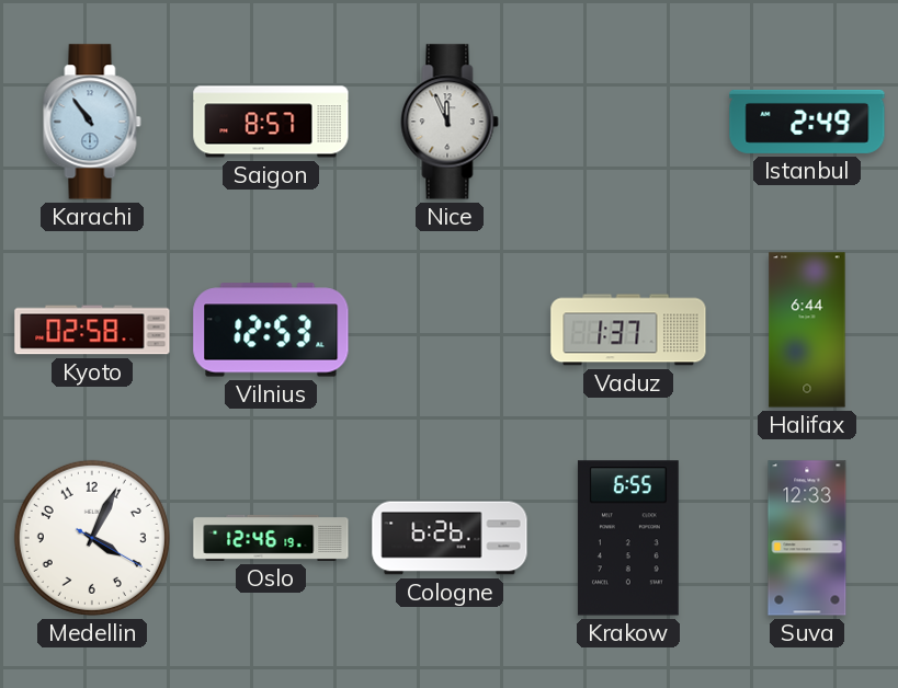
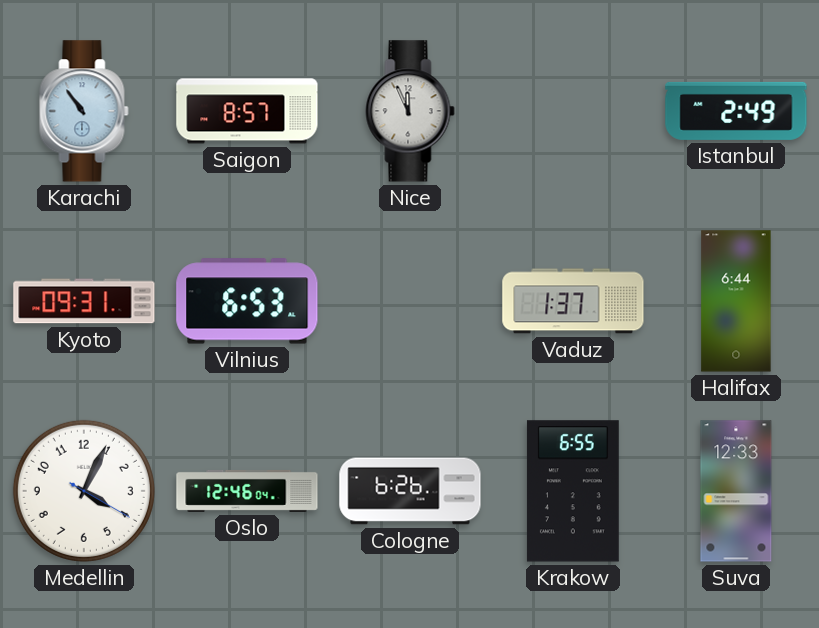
Kyoto: 02:58 -> 09:31 (84, 301)
Vilnius: 12:53 -> 6:53 (247, 301)
Oslo: 12:46:19 -> 12:46:04 (247, 491)
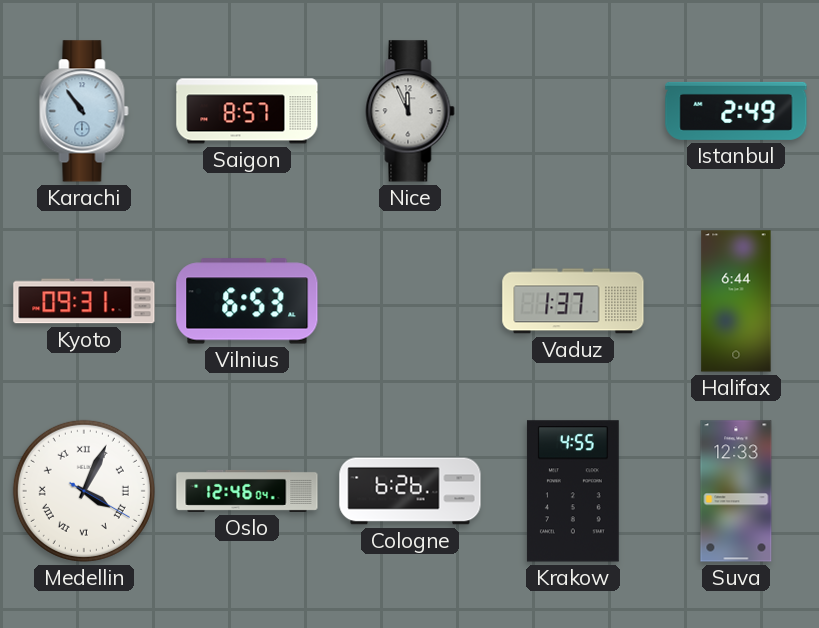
Medellin numerals: Arabic -> Roman (84, 491)
Krakow: 6:55 -> 4:55 (573, 491)
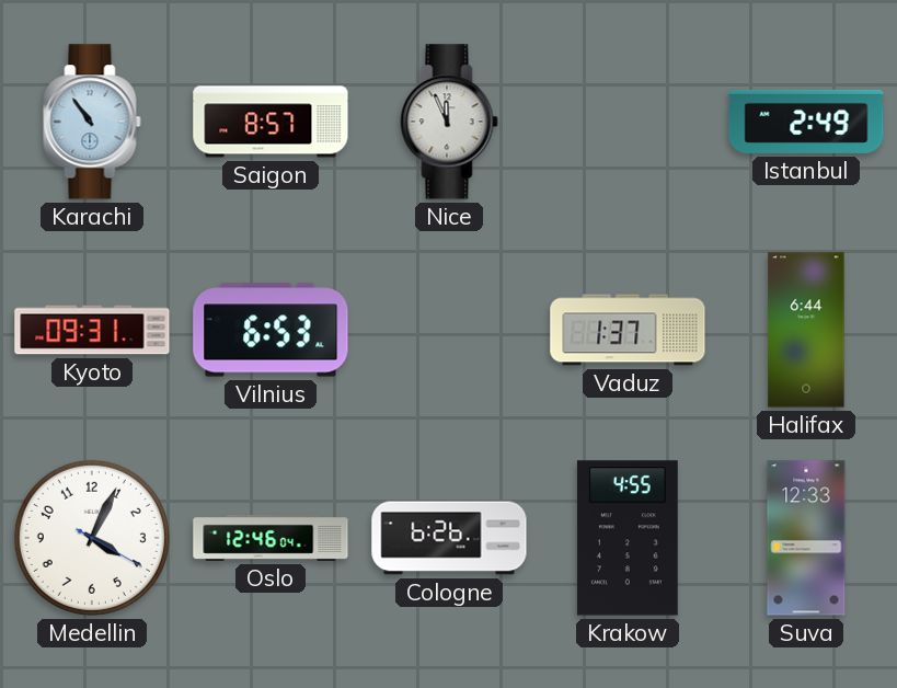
Medellin numerals: Roman -> Arabic (92, 538)
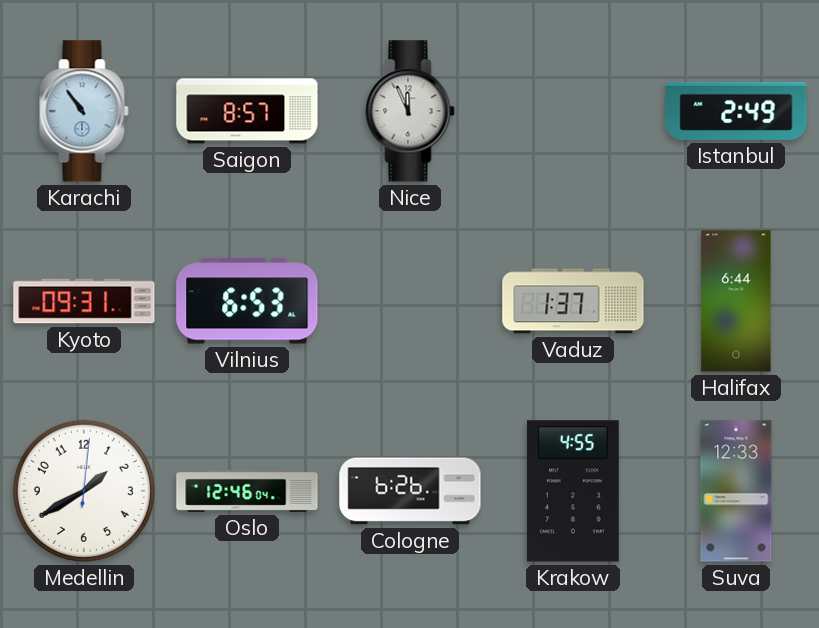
Medellin: 4:04 -> 1:40 (84, 491)
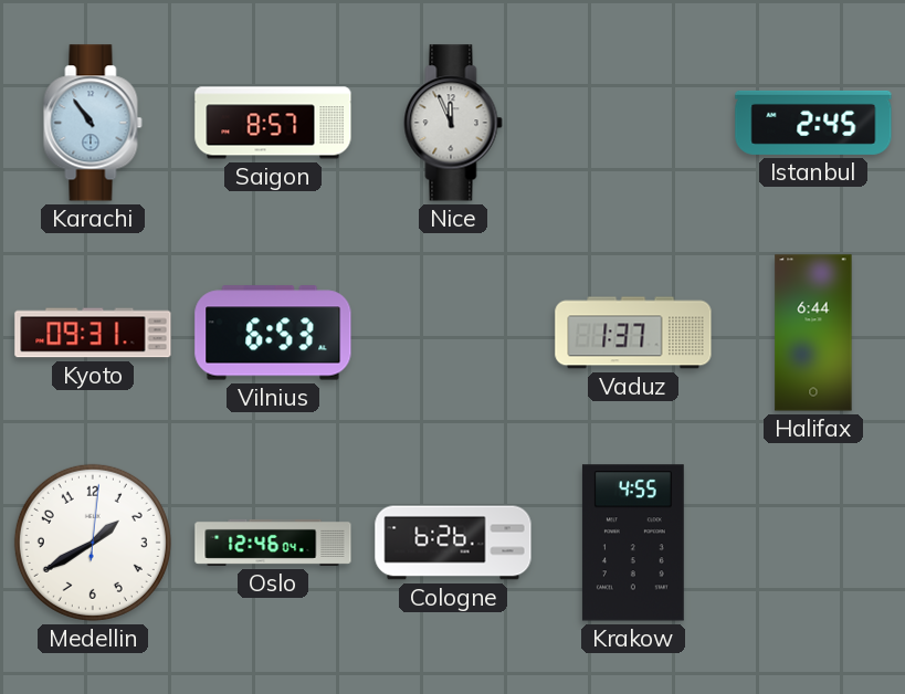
Istanbul: 2:49 -> 2:45 (813, 123)
Suva: 12:33 -> none (736, 491)
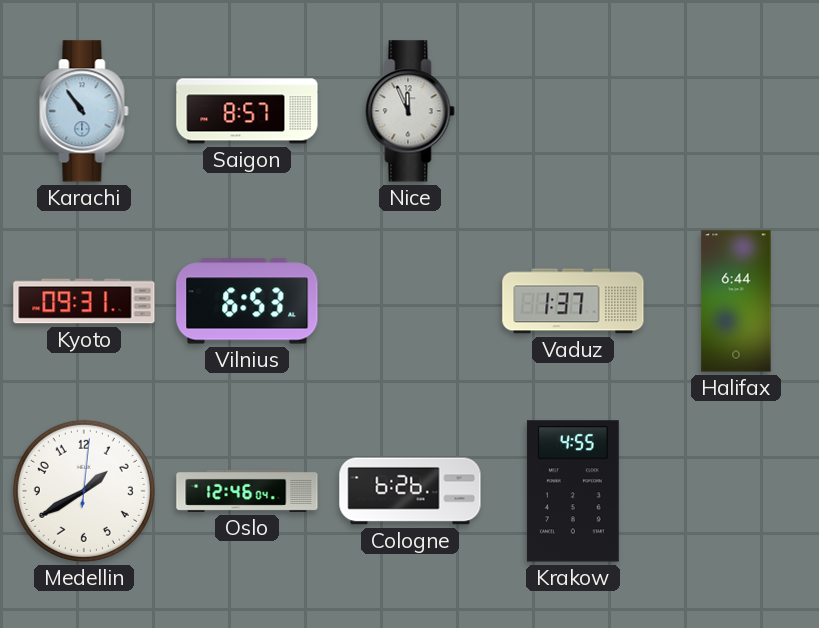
Istanbul: 2:45 -> none (813, 123)
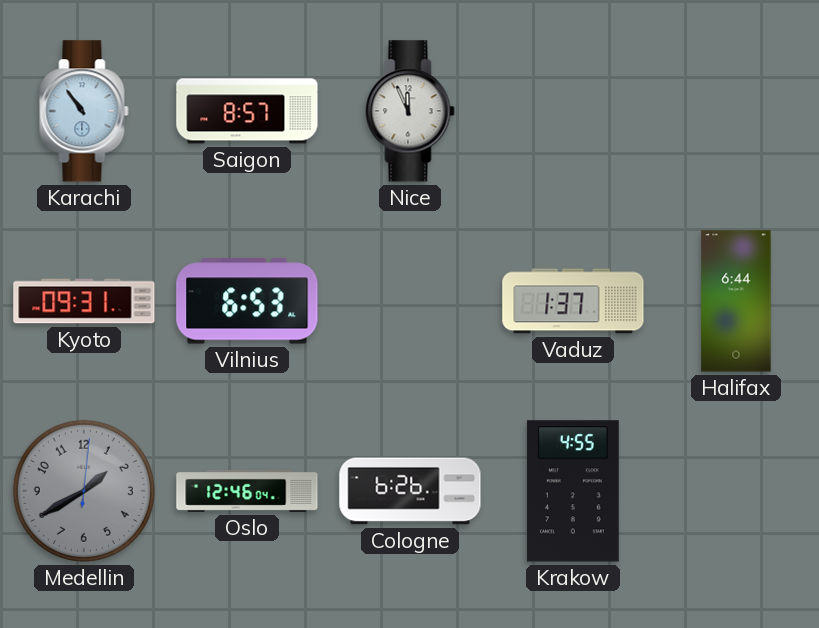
Medellin dial: white -> grey (84, 491)
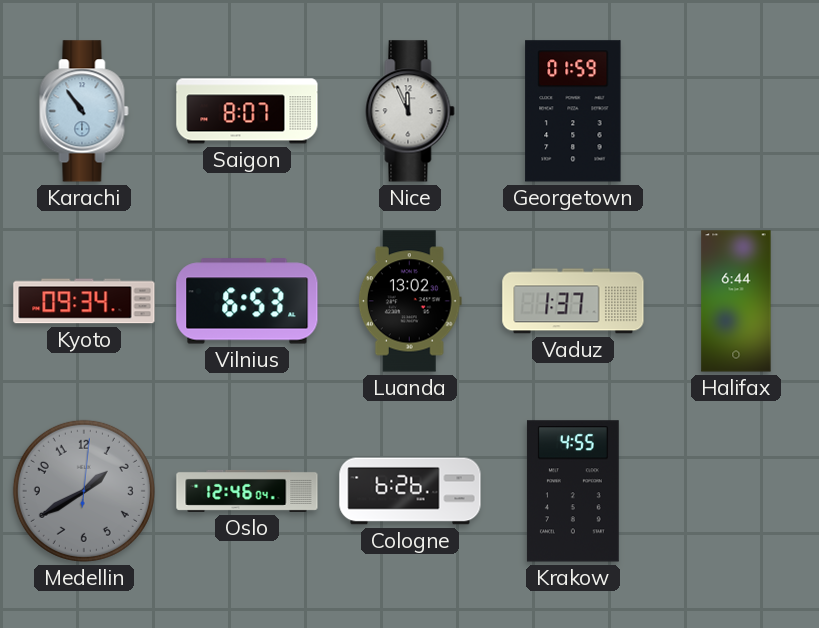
Saigon: 8:57 -> 8:07 (247, 111)
Georgetown: none -> 01:59 (573, 111)
Kyoto: 09:31 -> 09:34 (84, 301)
Luanda: none -> 13:02 (410, 301)
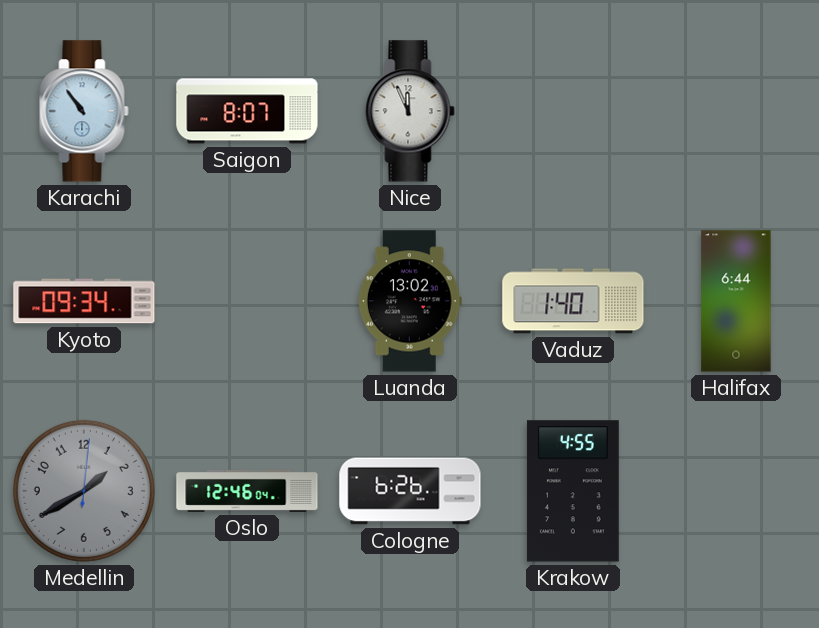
Georgetown: 01:59 -> none (573, 111)
Vilnius: 6:53 -> none (247, 301)
Vaduz: 1:37 -> 1:40 (573, 301)
